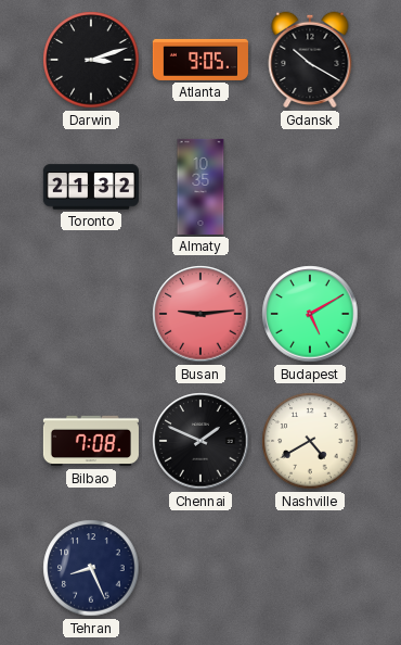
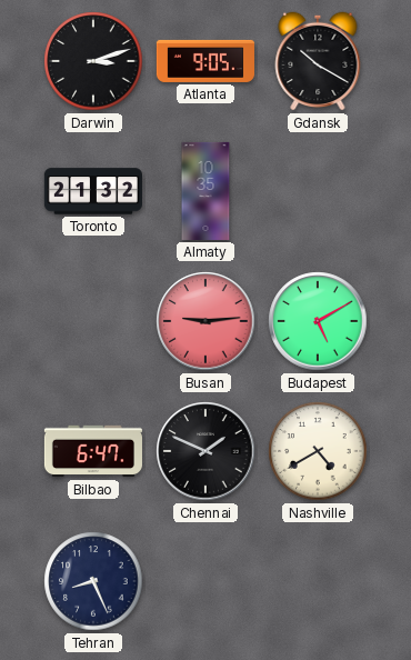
Bilbao: 7:08 -> 6:47 (93, 451)
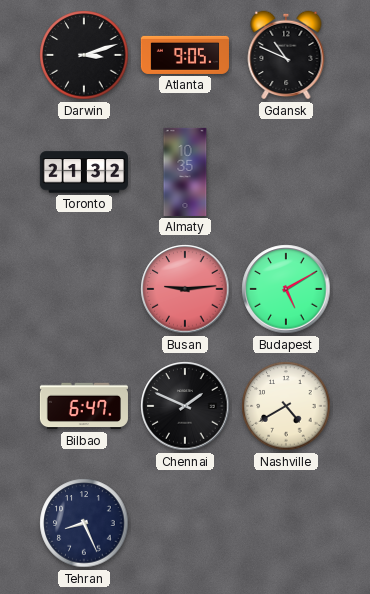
Gdansk: 10:20 -> 10:49 (286, 55)
